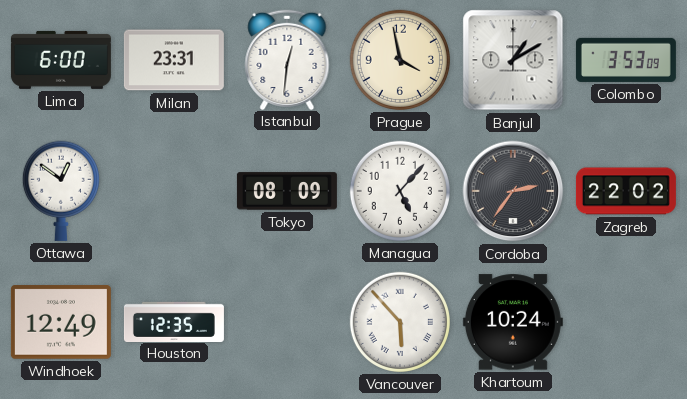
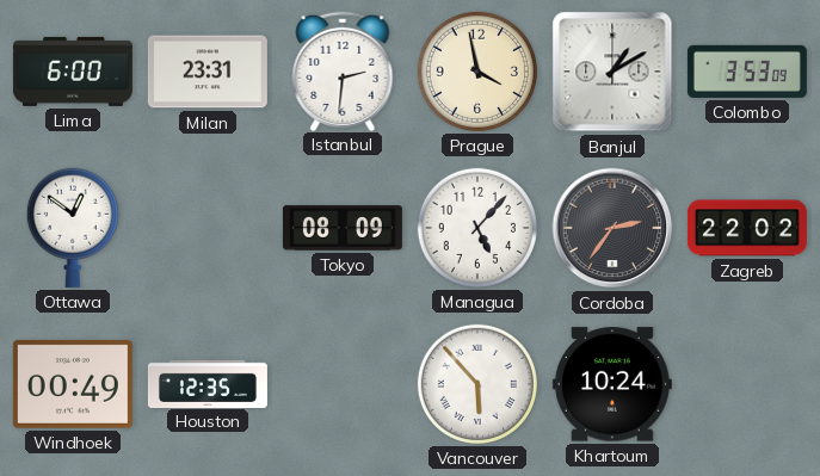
Istanbul: 12:31 -> 2:31 (343, 70)
Windhoek: 12:49 -> 00:49 (73, 384)
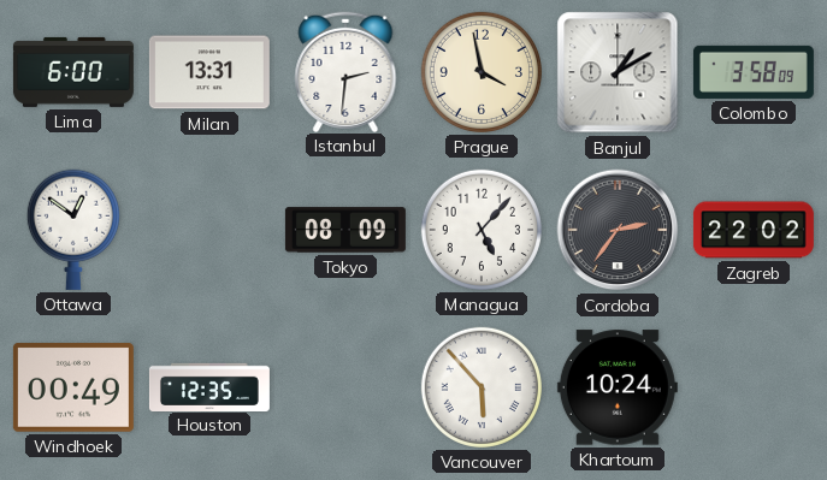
Milan: 23:31 -> 13:31 (209, 72)
Colombo: 3:53 -> 3:58 (754, 72)
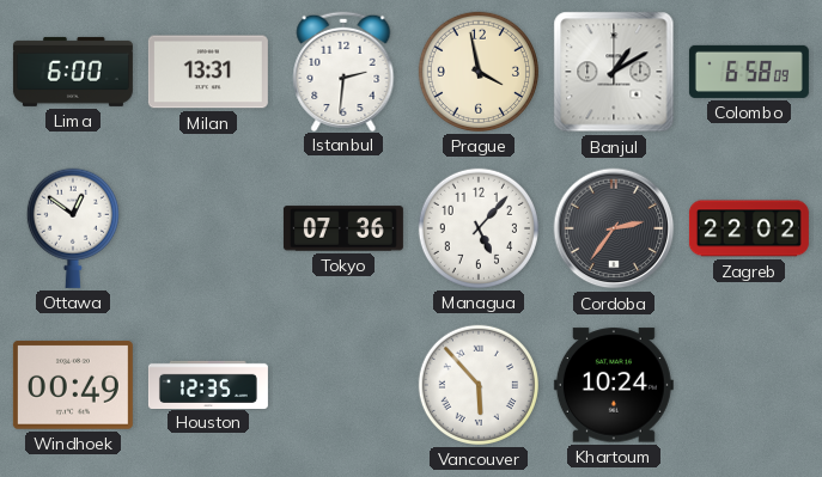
Colombo: 3:58 -> 6:58 (749, 72)
Tokyo: 08:09 -> 07:36 (343, 228)
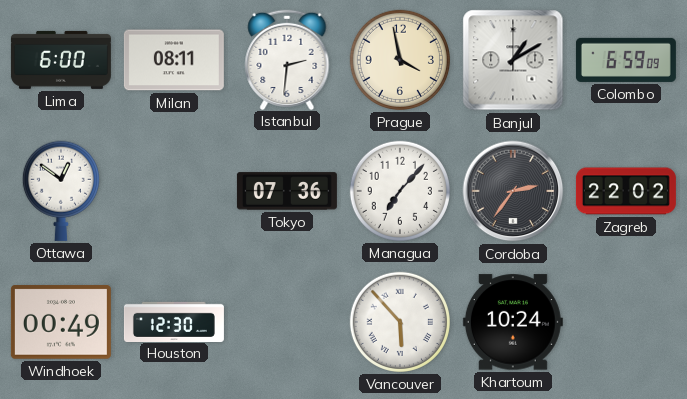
Milan: 13:31 -> 08:11 (174, 60)
Colombo: 6:58 -> 6:59 (626, 60)
Managua: 5:07 -> 7:07 (400, 191)
Houston: 12:35 -> 12:30 (174, 321)
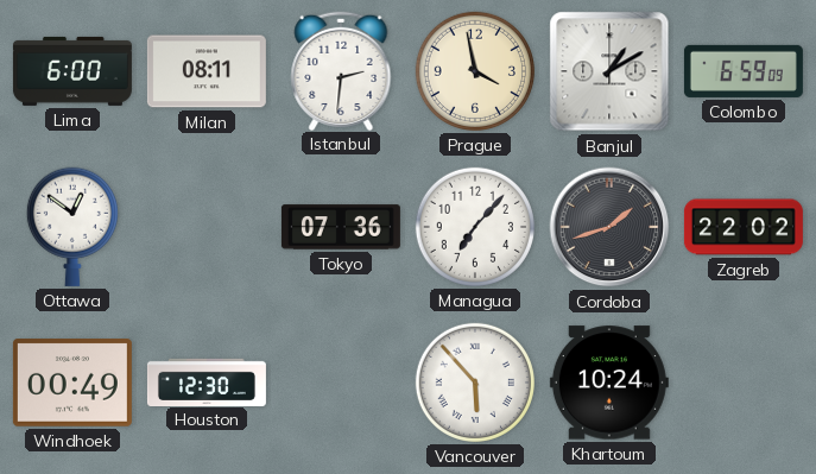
Cordoba: 2:36 -> 1:42 (609, 227)
